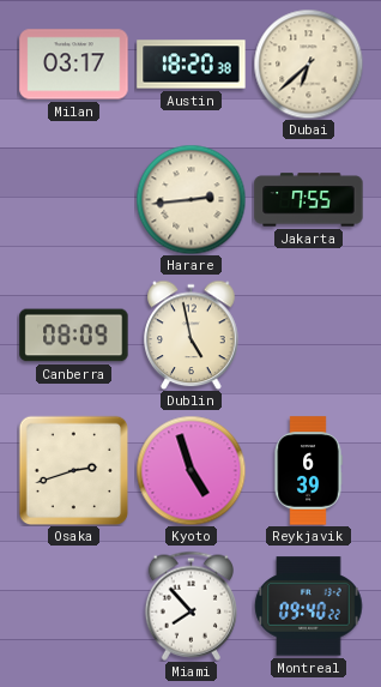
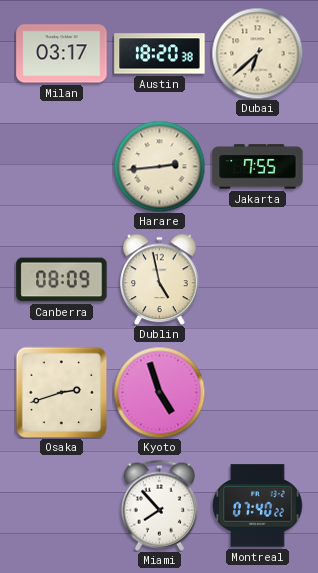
Reykjavik: 6:39 -> none (308, 471)
Montreal: 09:40 -> 07:40 (258, 506)
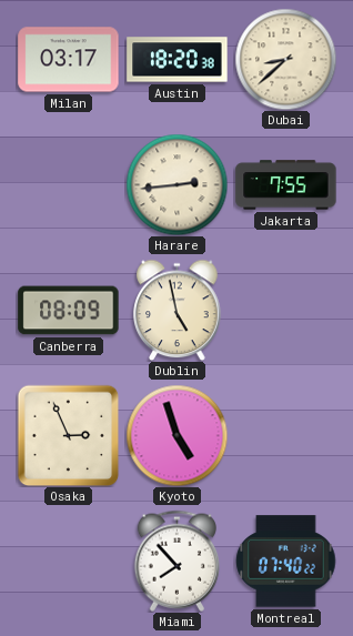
Dubai: 6:38 -> 8:38 (285, 59)
Osaka: 2:42 -> 2:56 (68, 435)
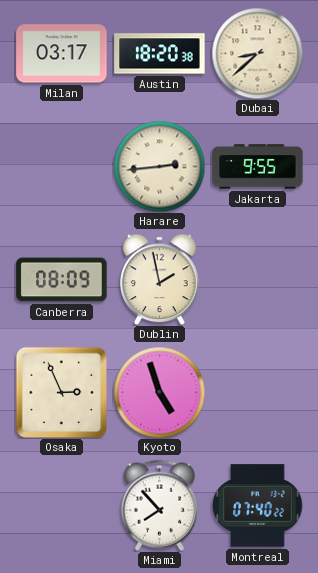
Jakarta: 7:55 -> 9:55 (258, 167)
Dublin: 4:58 -> 1:58 (160, 279)
